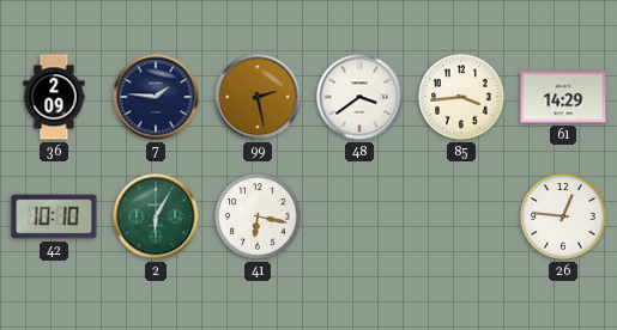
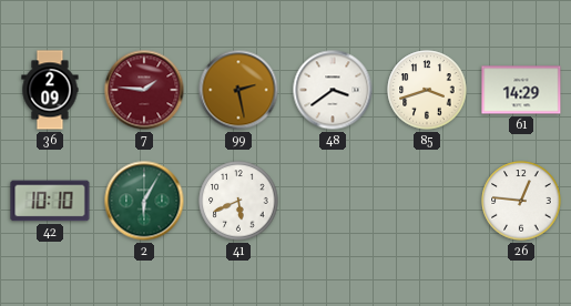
7 dial: navy -> burgundy (144, 90)
85: 3:44 -> 3:42 (427, 90)
41: 6:17 -> 5:41 (238, 201)
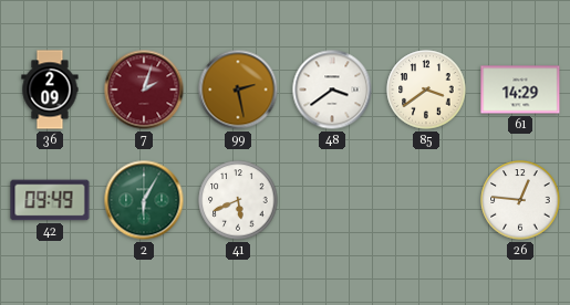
7: 1:46 -> 2:03 (144, 90)
85: 3:42 -> 3:39 (426, 90)
42: 10:10 -> 09:49 (50, 200)
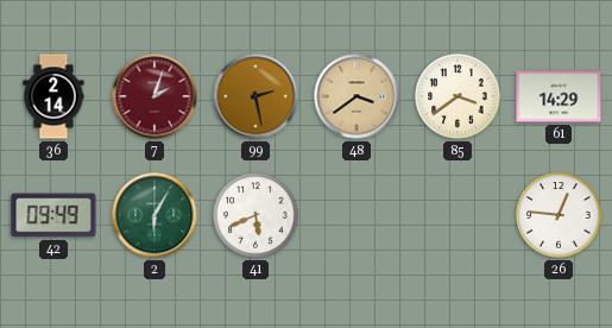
36: 2:09 -> 2:14 (53, 96)
48 dial: white -> champagne (357, 96)
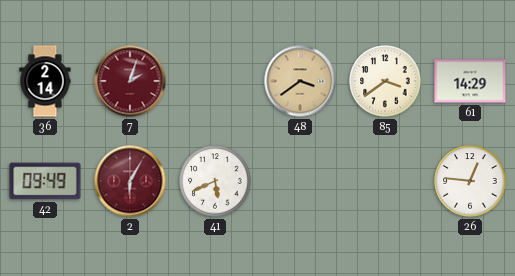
99: 2:28 -> none (255, 96)
2 dial: green -> burgundy (130, 181)
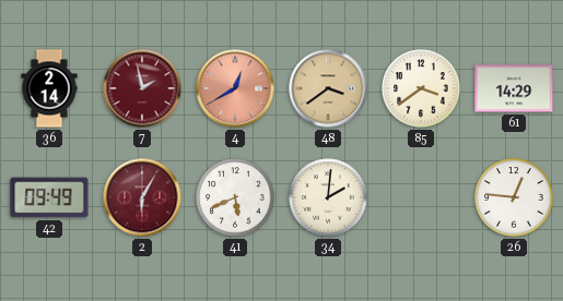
7: 2:03 -> 1:58 (142, 88)
4: none -> 12:40 (235, 88)
34: none -> 2:01 (328, 197)
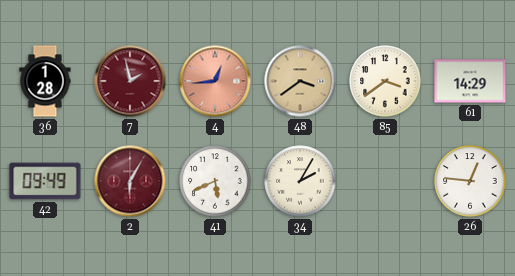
36: 2:14 -> 1:28 (45, 81)
4: 12:40 -> 12:44 (215, 81)
34: 2:01 -> 2:05 (300, 181)
